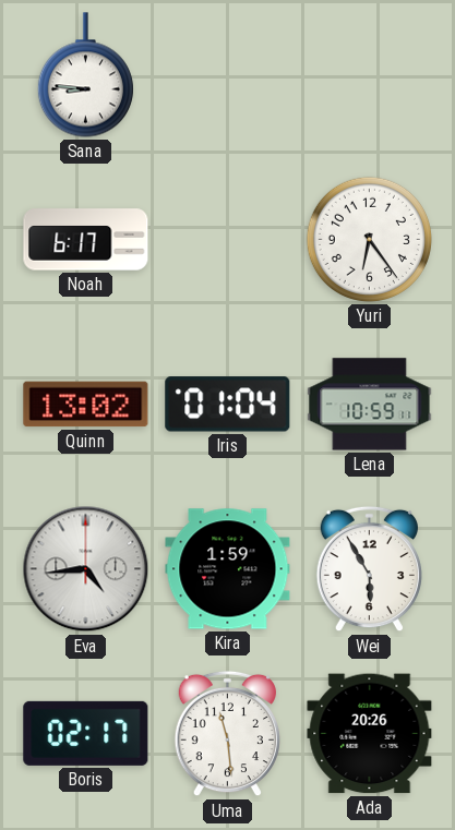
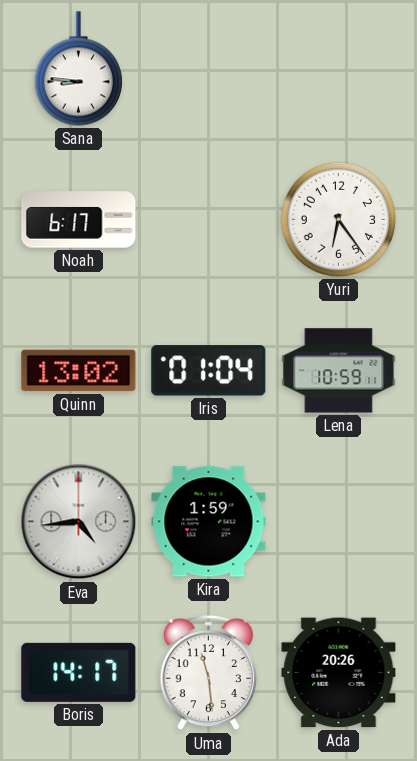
Wei: 5:55 -> none (369, 569)
Boris: 02:17 -> 14:17 (79, 672)
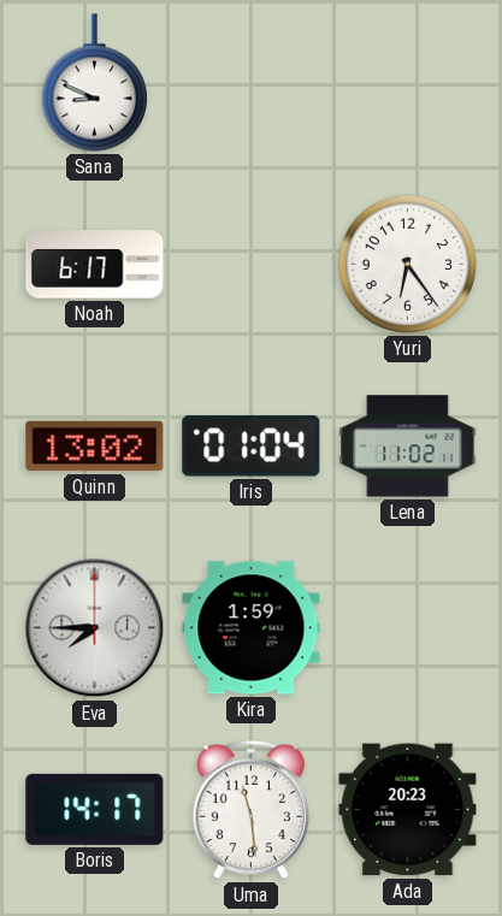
Sana: 8:46 -> 8:49 (94, 83)
Lena: 10:59 -> 11:02 (408, 447)
Eva: 4:44 -> 7:45 (95, 628)
Ada: 20:26 -> 20:23 (408, 810)
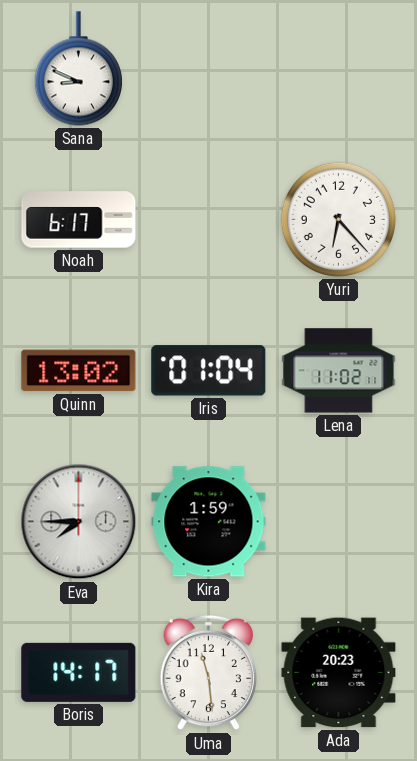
Yuri: 6:24 -> 6:23 (338, 219)
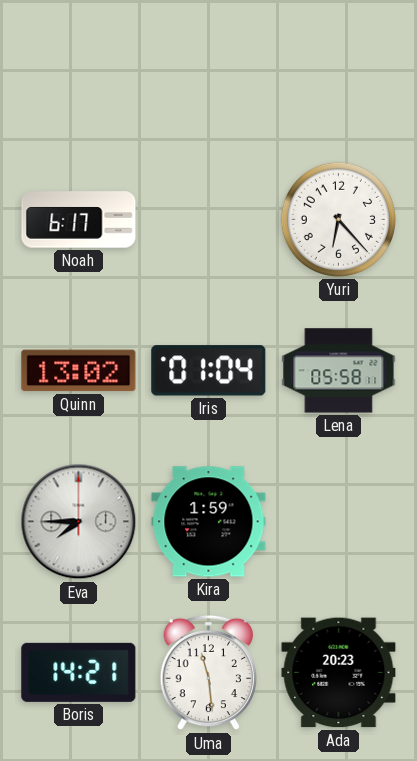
Sana: 8:49 -> none (78, 69)
Lena: 11:02 -> 05:58 (339, 371)
Boris: 14:17 -> 14:21 (79, 672)
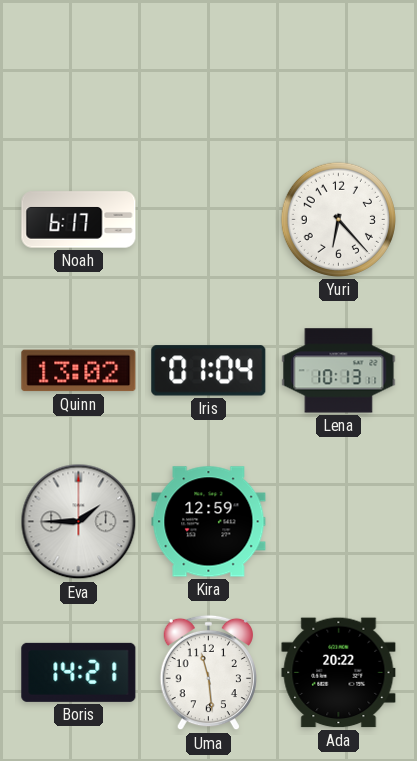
Lena: 05:58 -> 10:13 (339, 371)
Eva: 7:45 -> 1:45 (79, 522)
Kira: 1:59 -> 12:59 (209, 522)
Ada: 20:23 -> 20:22 (339, 673)
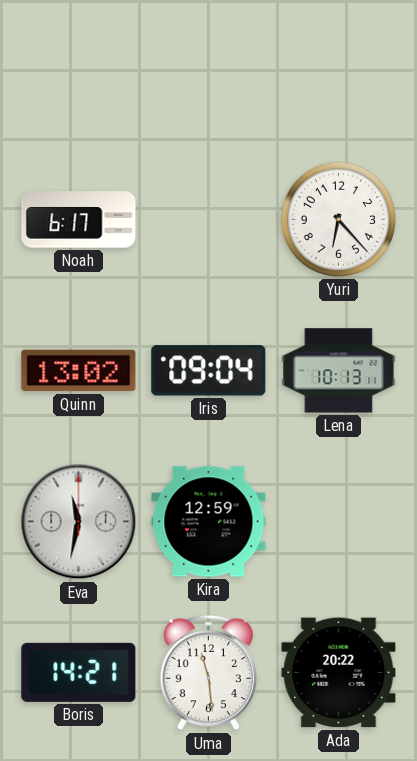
Iris: 01:04 -> 09:04 (209, 371)
Eva: 1:45 -> 11:32 (79, 522)
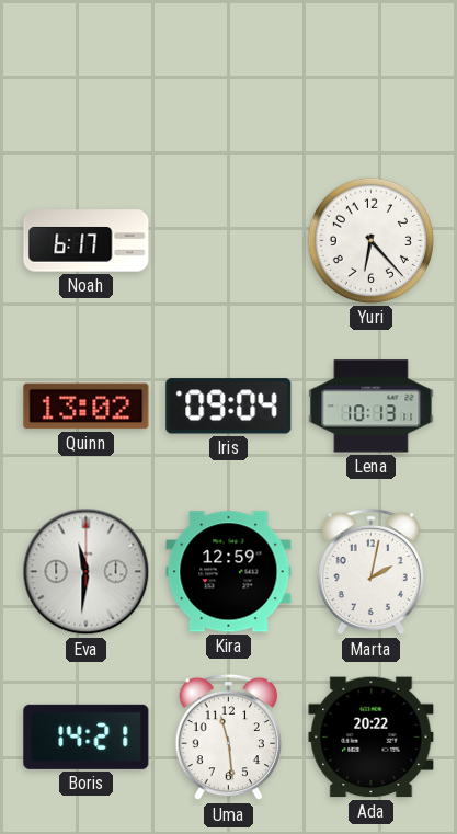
Eva: 11:32 -> 11:31 (87, 572)
Marta: none -> 2:02 (370, 572)
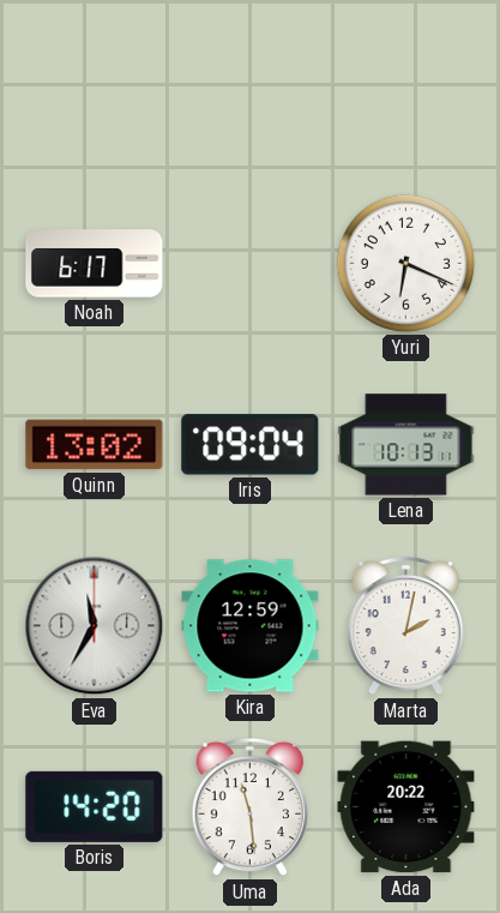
Yuri: 6:23 -> 6:19 (405, 263)
Eva: 11:31 -> 11:35 (95, 626)
Boris: 14:21 -> 14:20 (95, 806)
